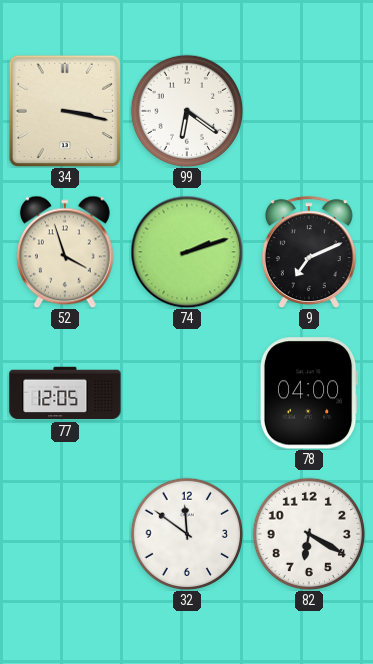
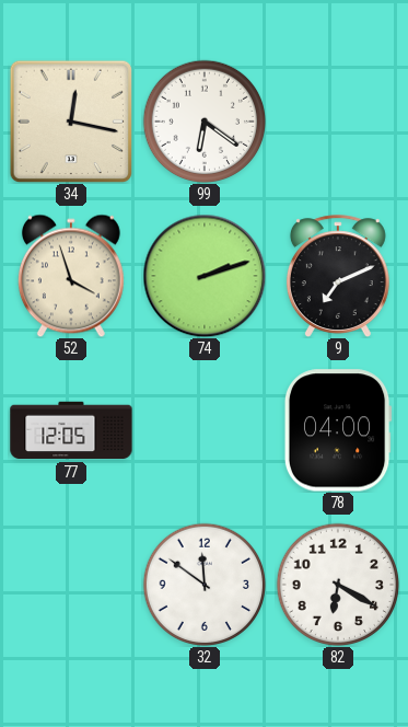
34: 3:17 -> 12:17 (70, 120)
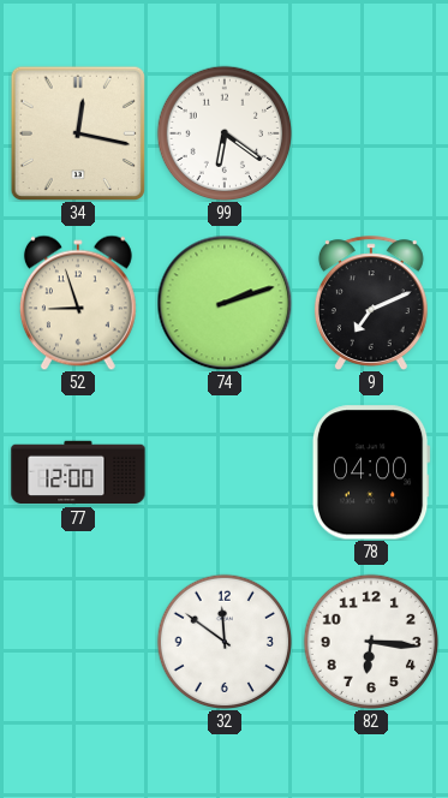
52: 3:57 -> 8:57 (78, 303)
77: 12:05 -> 12:00 (78, 472)
82: 6:20 -> 6:16 (370, 641)
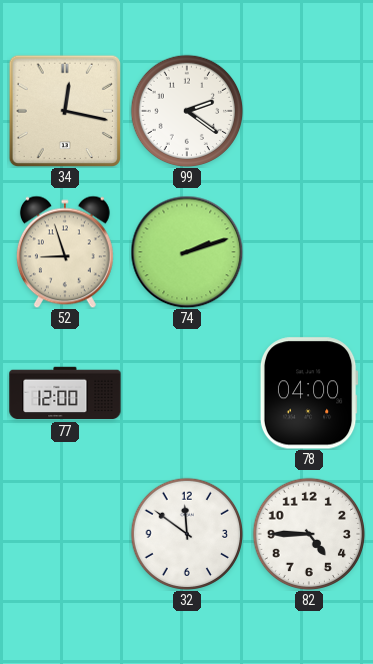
99: 6:21 -> 2:21 (186, 110)
9: 7:11 -> none (371, 303)
82: 6:16 -> 4:45 (308, 533)
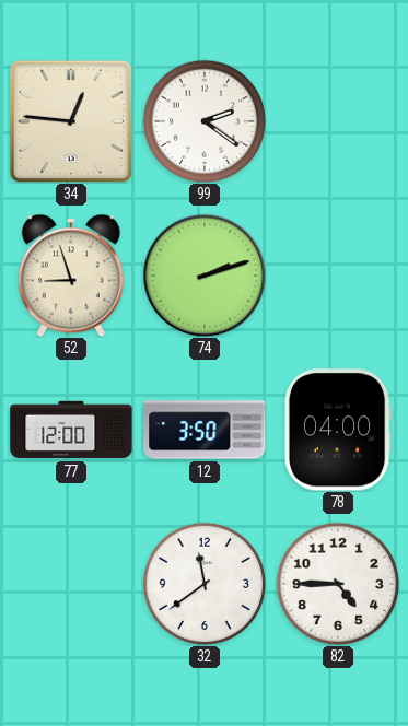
34: 12:17 -> 12:46 (70, 120)
12: none -> 3:50 (205, 430)
32: 11:51 -> 11:39 (203, 583)
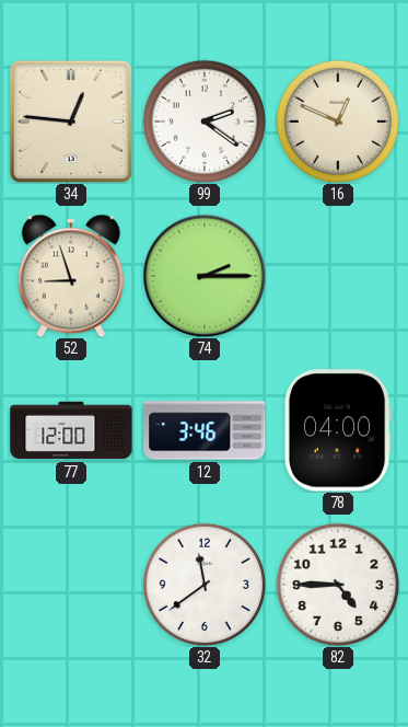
16: none -> 12:49 (337, 120)
74: 2:12 -> 2:15 (205, 276)
12: 3:50 -> 3:46 (205, 430)
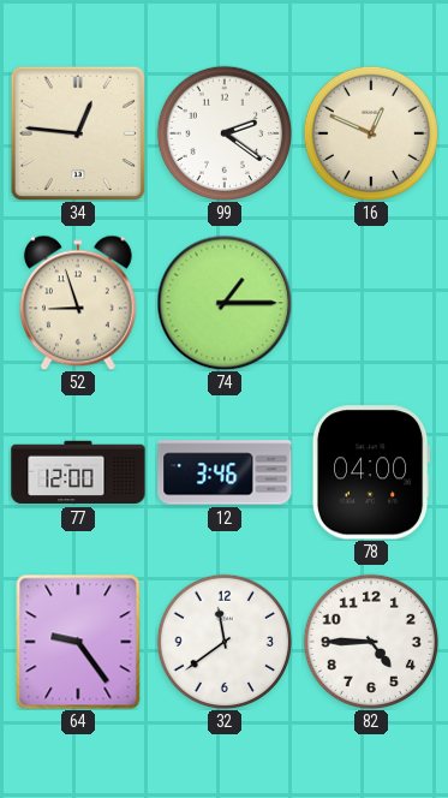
74: 2:15 -> 1:15 (225, 303)
64: none -> 9:24 (78, 642)
